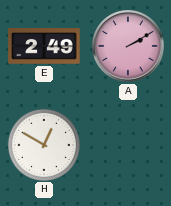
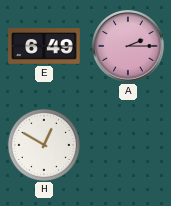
E: 2:49 -> 6:49 (44, 46)
A: 2:10 -> 2:15 (128, 46)
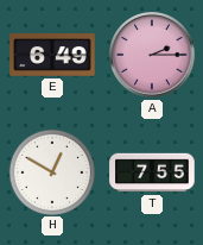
T: none -> 7:55 (152, 172)
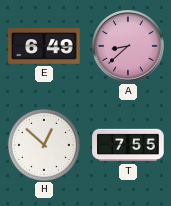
A: 2:15 -> 8:38 (128, 46)
H: 12:50 -> 12:52 (43, 144)
